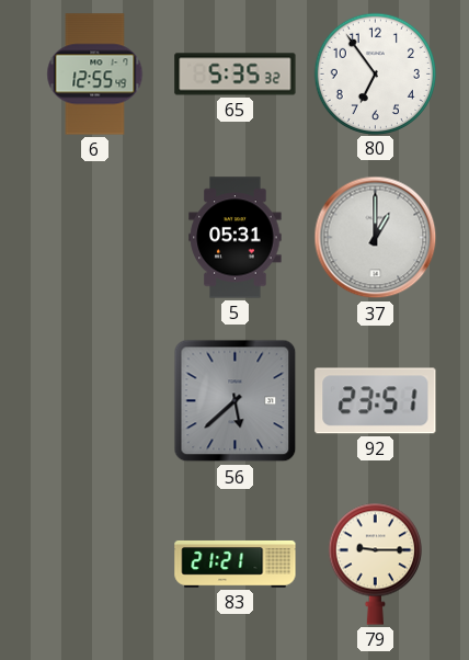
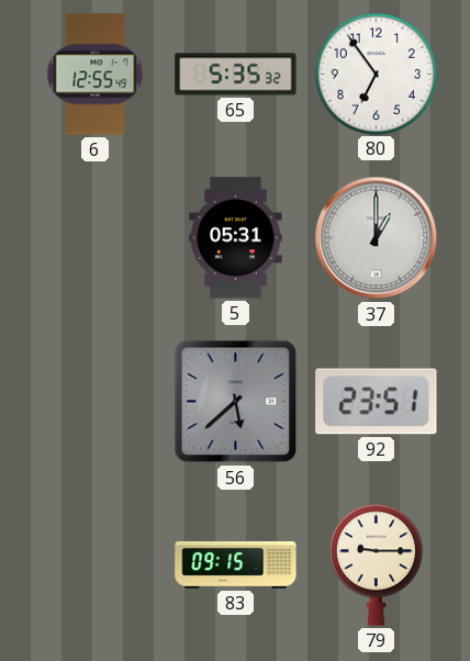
83: 21:21 -> 09:15 (236, 565)
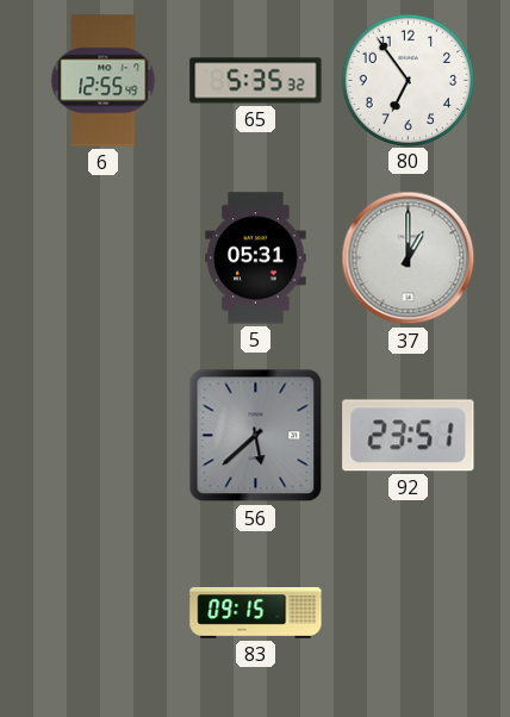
79: 9:15 -> none (376, 564)
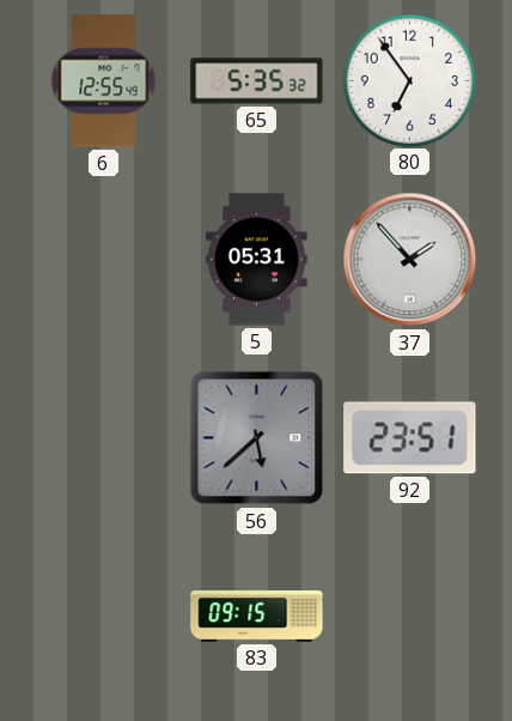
37: 1:00 -> 1:53 (410, 260)
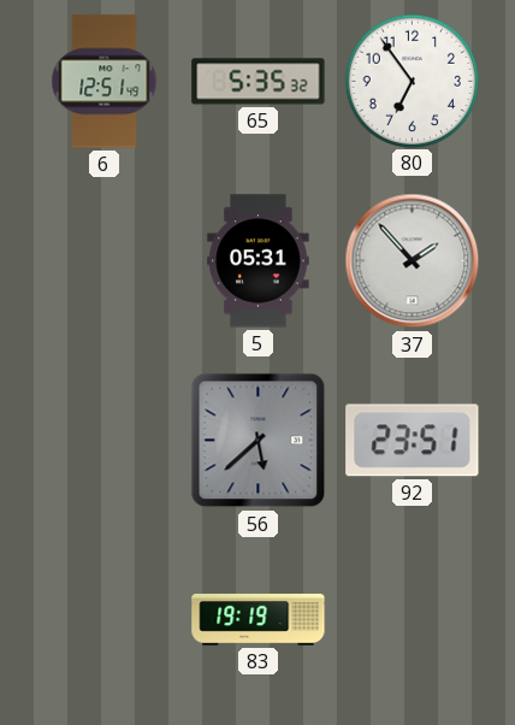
6: 12:55 -> 12:51 (105, 82)
83: 09:15 -> 19:19 (259, 620)
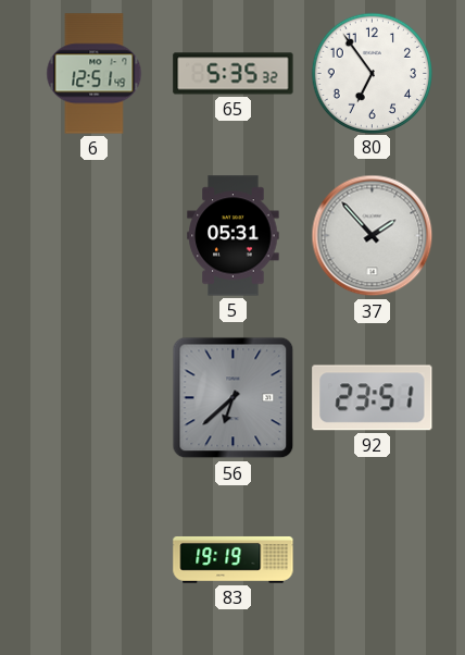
56: 5:38 -> 6:38 (234, 398)
